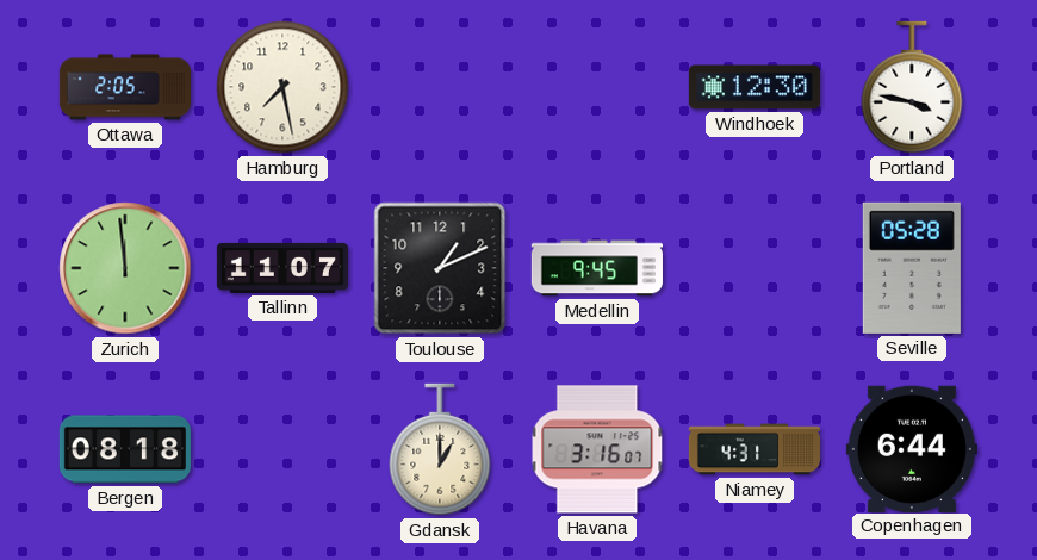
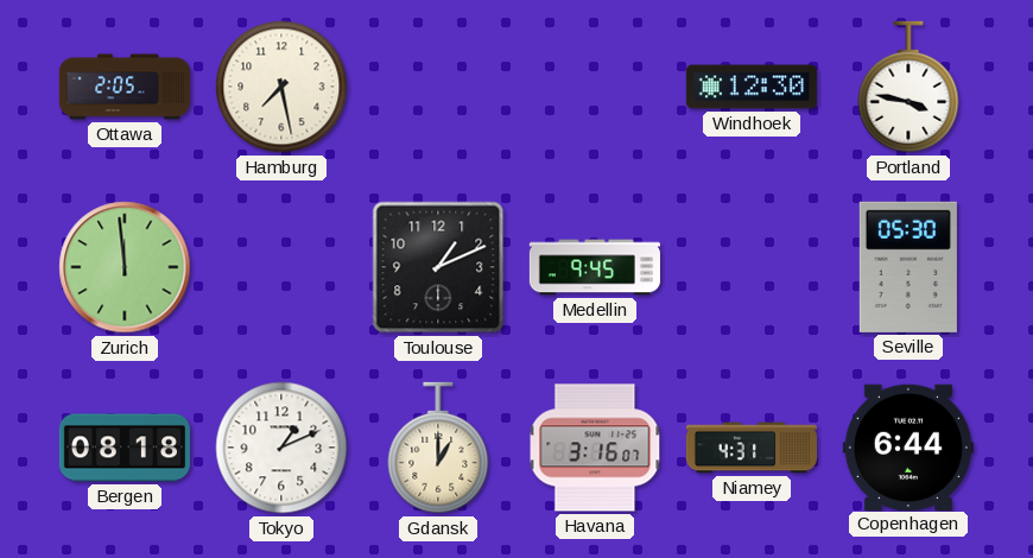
Tallinn: 11:07 -> none (282, 268)
Seville: 05:28 -> 05:30 (908, 267)
Tokyo: none -> 1:11 (281, 448)
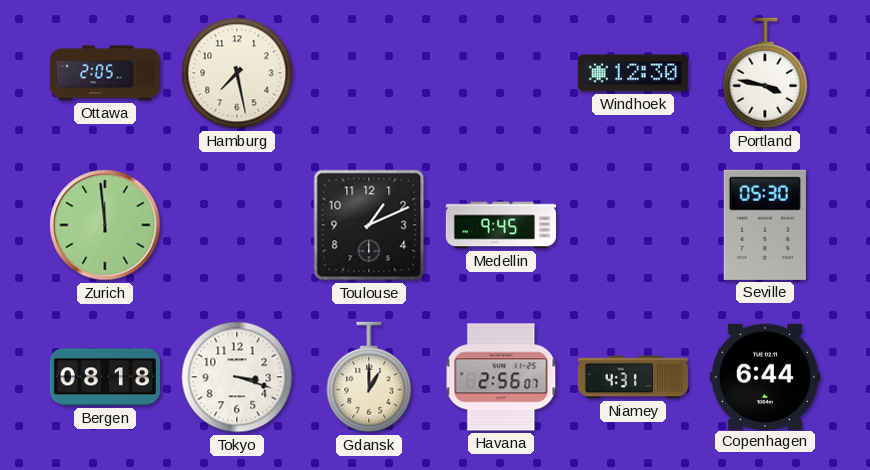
Tokyo: 1:11 -> 3:18 (237, 377)
Havana: 3:16 -> 2:56 (501, 377)
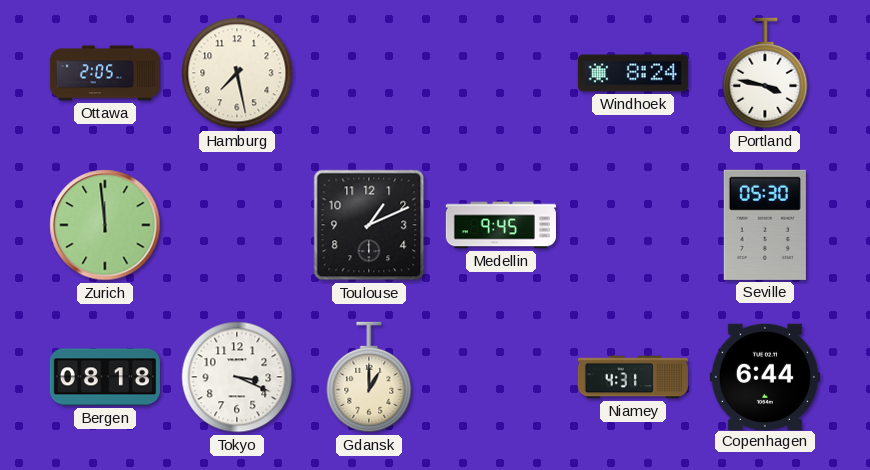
Windhoek: 12:30 -> 8:24 (633, 73)
Tokyo: 3:18 -> 3:19 (237, 377)
Havana: 2:56 -> none (501, 377)
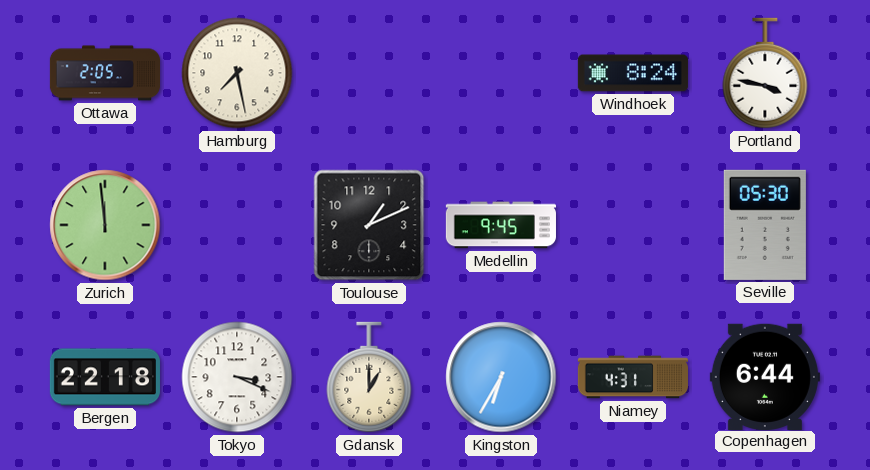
Bergen: 08:18 -> 22:18 (105, 377)
Kingston: none -> 6:35 (501, 377)
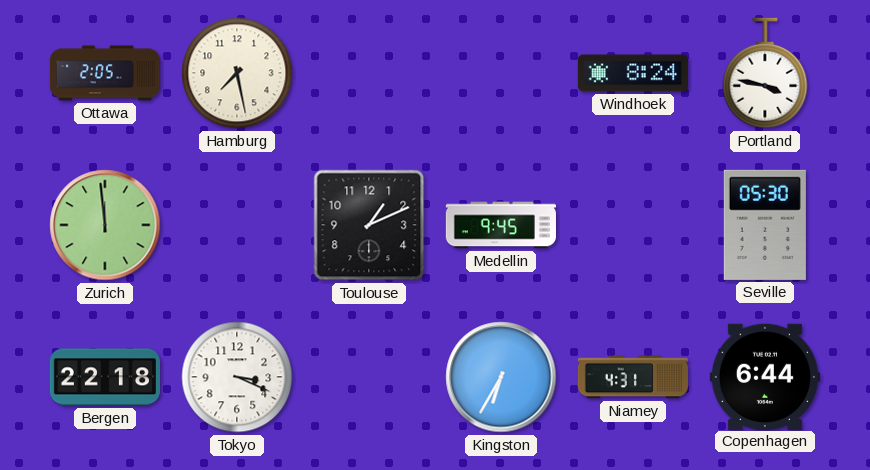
Gdansk: 1:00 -> none (369, 377)
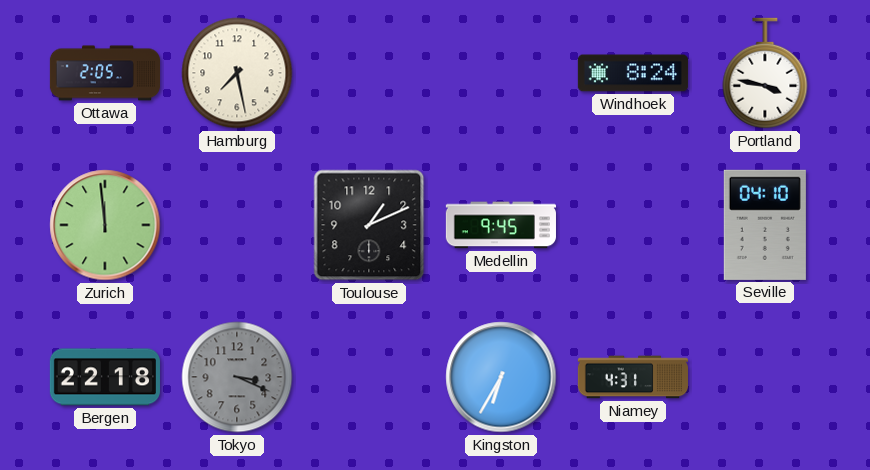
Seville: 05:30 -> 04:10 (765, 225)
Tokyo dial: white -> grey (237, 377)
Copenhagen: 6:44 -> none (765, 376)
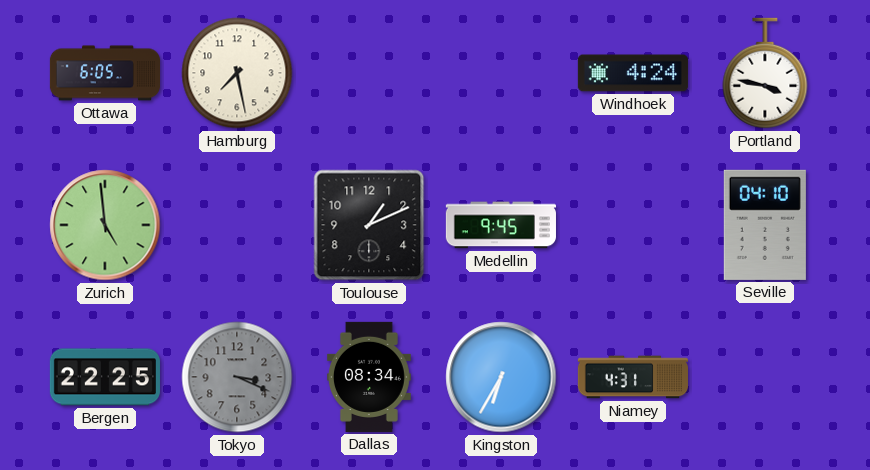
Ottawa: 2:05 -> 6:05 (104, 73)
Windhoek: 8:24 -> 4:24 (633, 73)
Zurich: 11:59 -> 4:59 (105, 225)
Bergen: 22:18 -> 22:25 (105, 377)
Dallas: none -> 08:34 (369, 377)
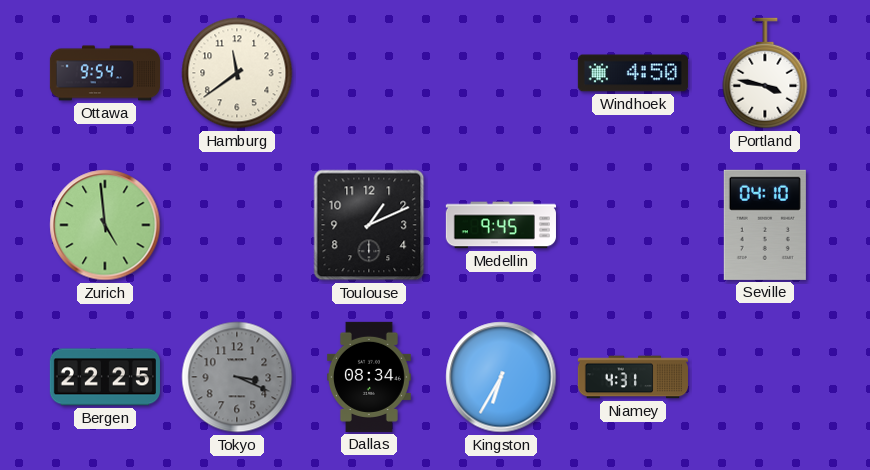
Ottawa: 6:05 -> 9:54 (104, 73)
Hamburg: 7:28 -> 11:39 (237, 73)
Windhoek: 4:24 -> 4:50 (633, 73)
